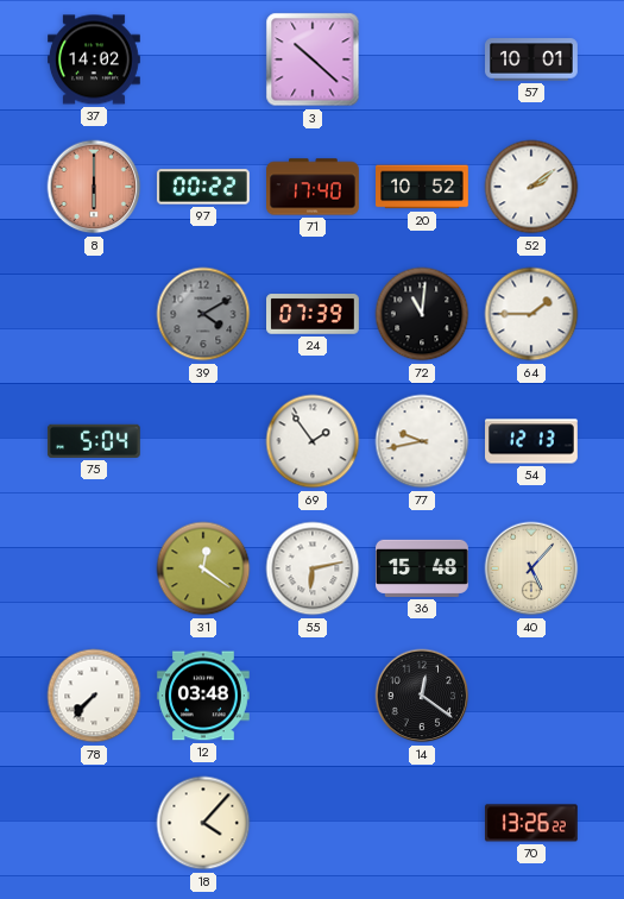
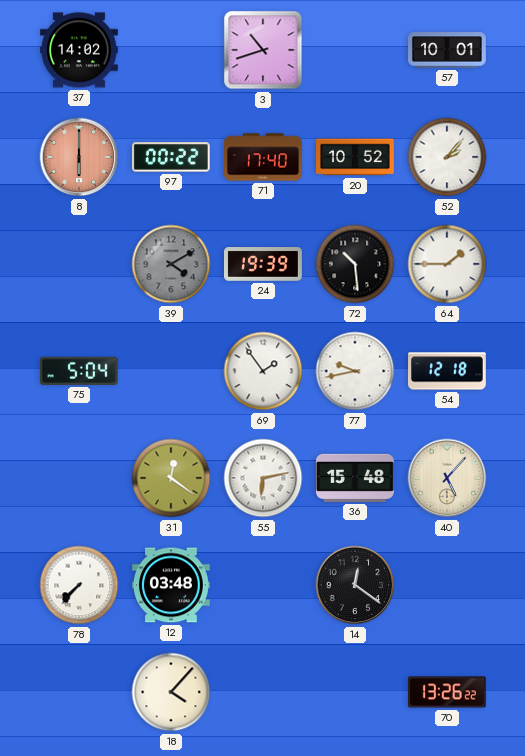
3: 10:22 -> 10:42 (263, 50)
52: 2:09 -> 2:07 (447, 157)
24: 07:39 -> 19:39 (264, 264)
72: 11:01 -> 10:29 (355, 264)
54: 12:13 -> 12:18 (448, 371)
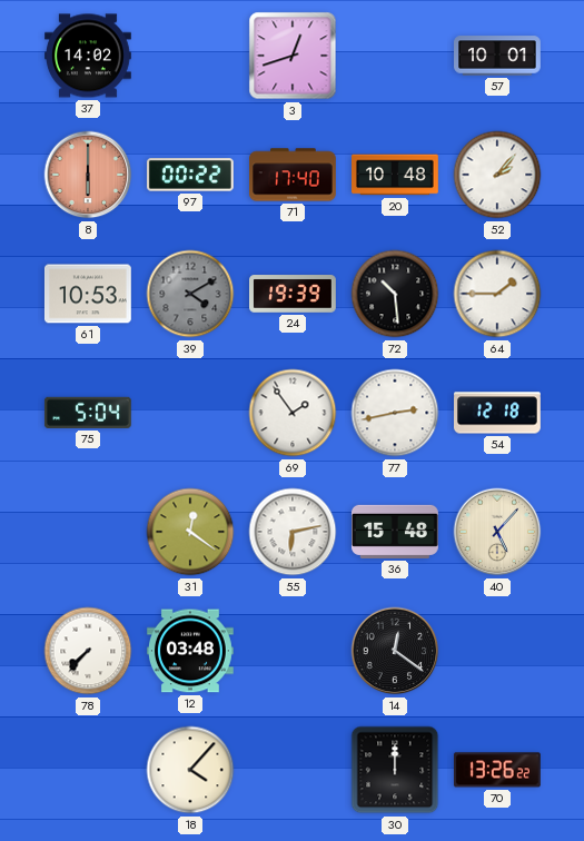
3: 10:42 -> 12:42 (293, 56)
20: 10:52 -> 10:48 (396, 175)
61: none -> 10:53 (88, 294)
77: 9:43 -> 2:43 (395, 413)
30: none -> 12:00 (395, 770)
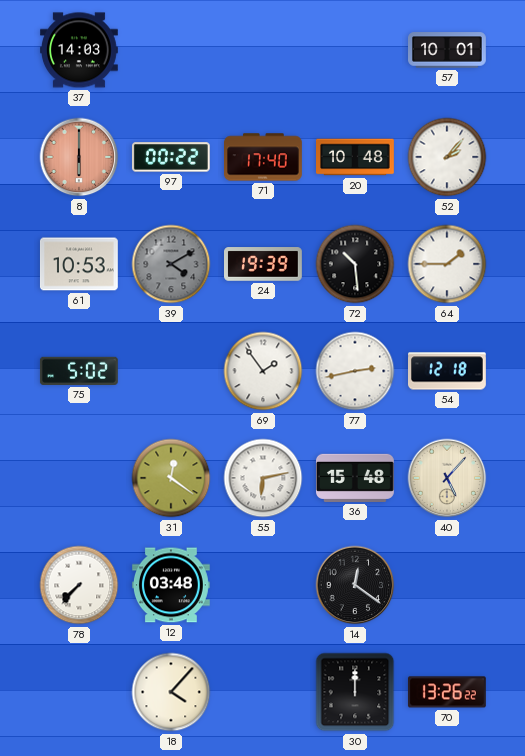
37: 14:02 -> 14:03 (80, 50)
3: 12:42 -> none (293, 56)
75: 5:04 -> 5:02 (79, 371)
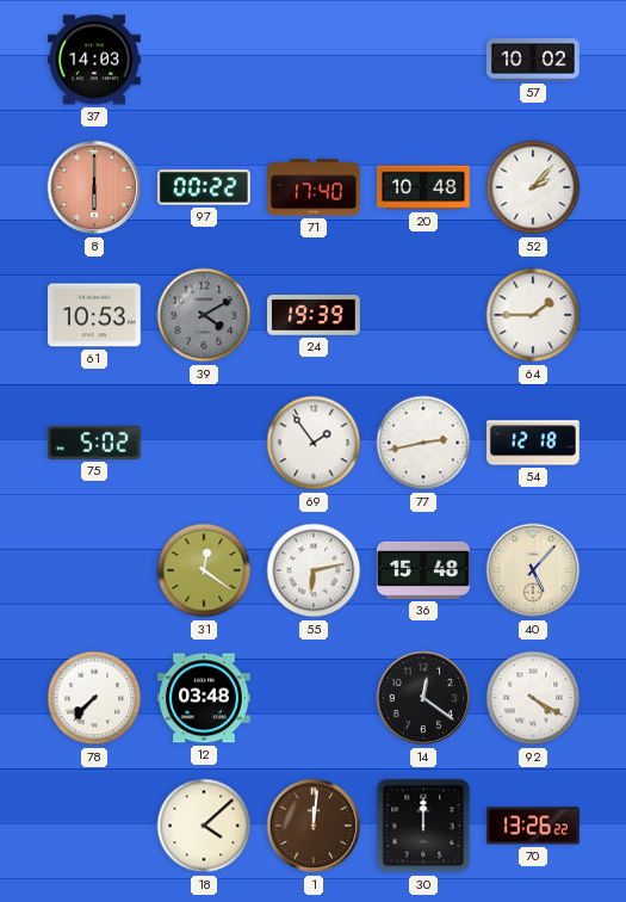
57: 10:01 -> 10:02 (534, 60)
72: 10:29 -> none (355, 264)
92: none -> 4:20 (533, 698)
18: 4:07 -> 4:08 (204, 826)
1: none -> 12:01 (314, 826)
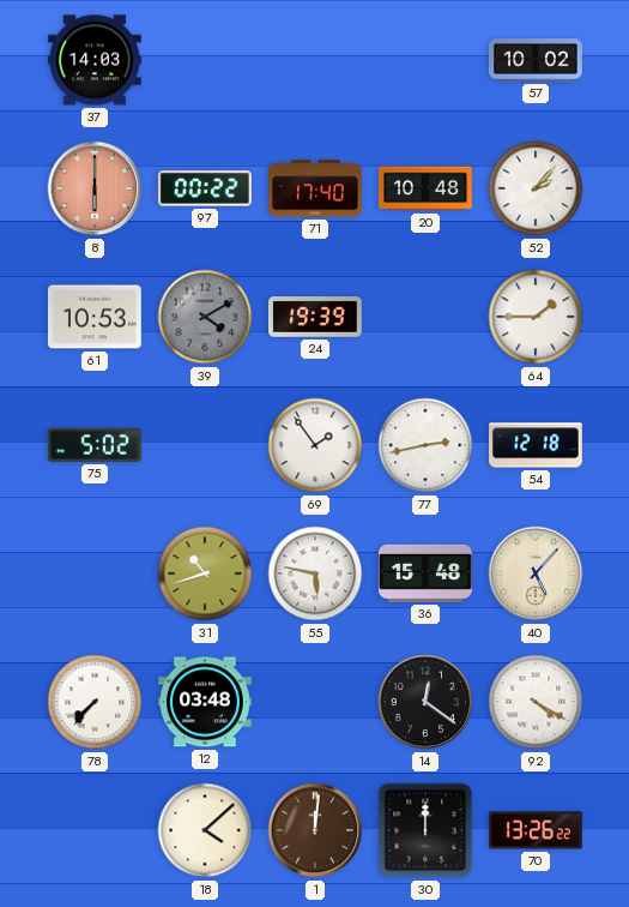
31: 12:21 -> 10:42 (205, 573)
55: 6:13 -> 5:47 (315, 573)
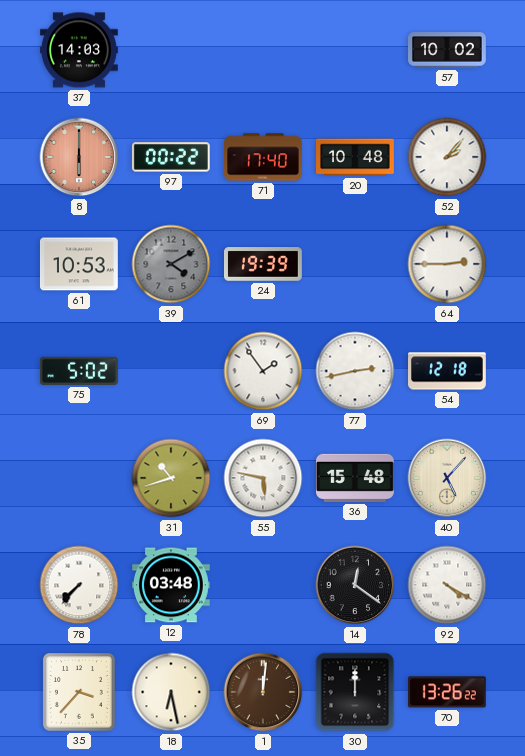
64: 1:45 -> 2:45 (447, 264)
35: none -> 3:37 (79, 693)
18: 4:08 -> 6:28 (171, 692)
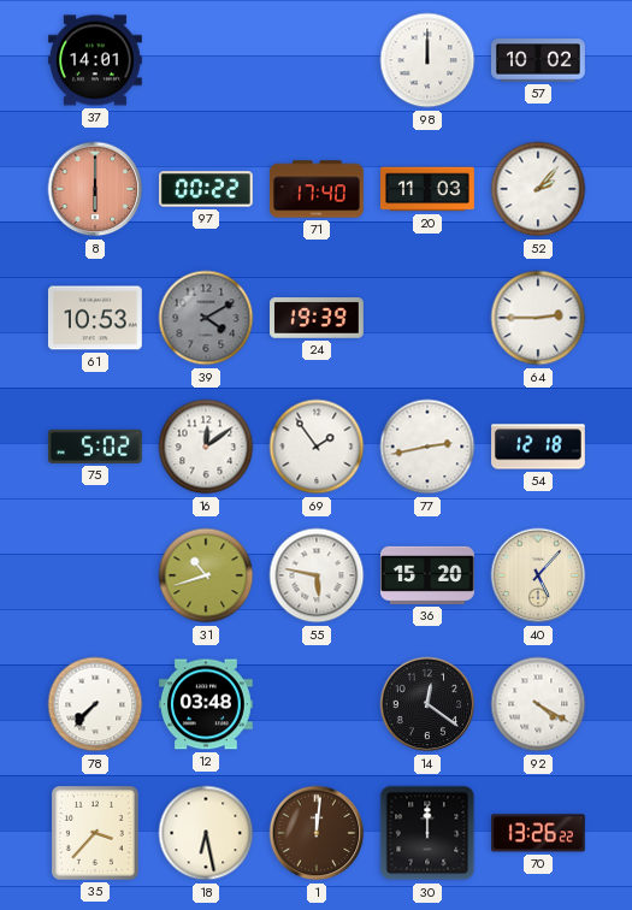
37: 14:03 -> 14:01 (96, 60)
98: none -> 12:00 (427, 60)
20: 10:48 -> 11:03 (429, 189)
16: none -> 12:09 (206, 447)
36: 15:48 -> 15:20 (429, 575)
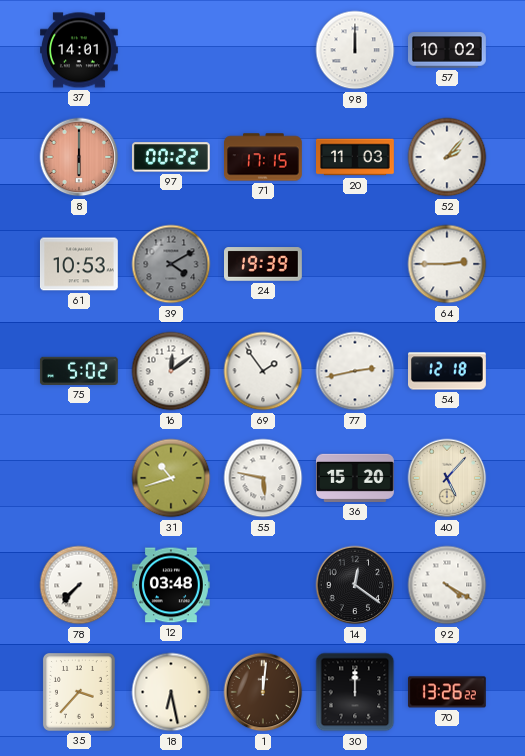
71: 17:40 -> 17:15 (264, 157)
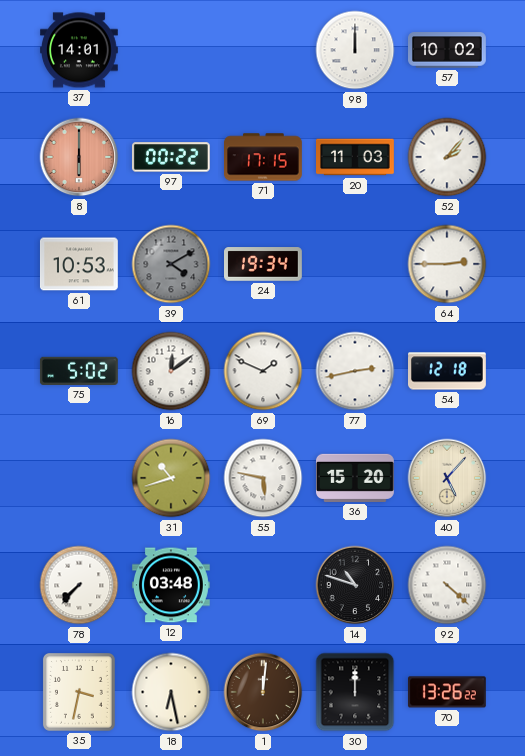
24: 19:39 -> 19:34 (264, 264)
69: 1:54 -> 1:49 (263, 371)
14: 12:21 -> 10:48 (355, 585)
92: 4:20 -> 4:22 (447, 585)
35: 3:37 -> 3:32 (79, 693)
